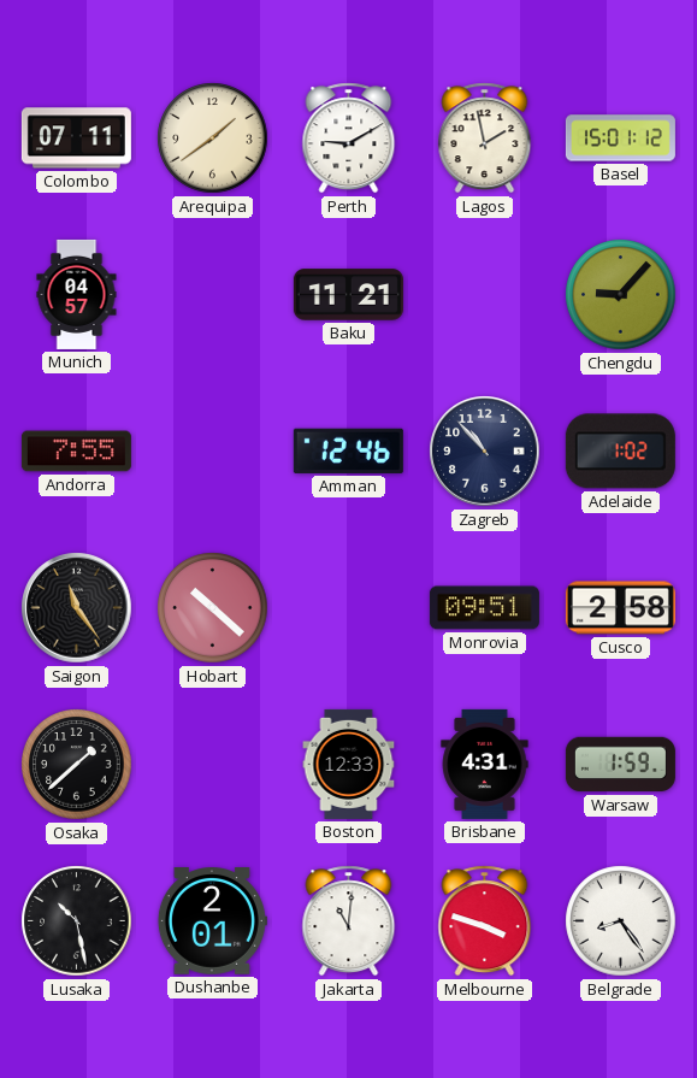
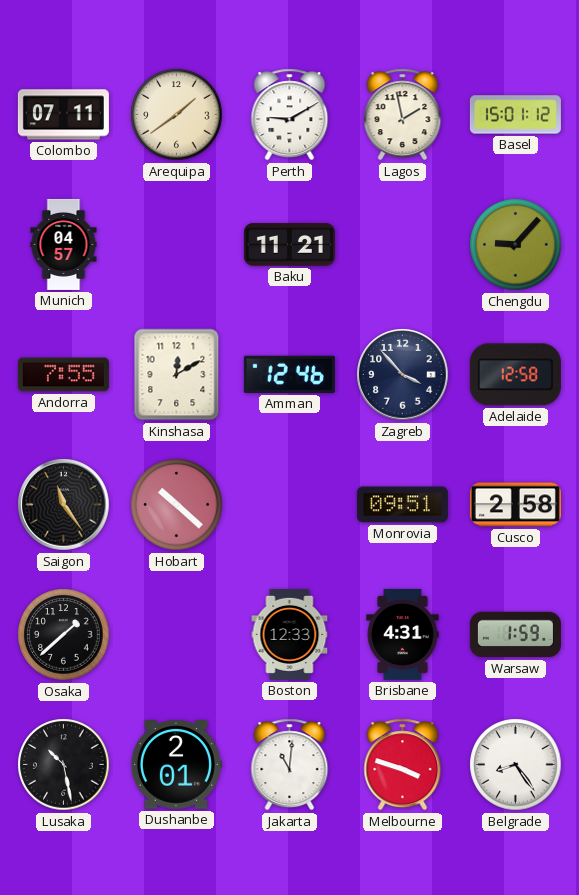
Kinshasa: none -> 12:10 (177, 375)
Zagreb: 10:53 -> 3:53 (403, 375)
Adelaide: 1:02 -> 12:58 (515, 375)
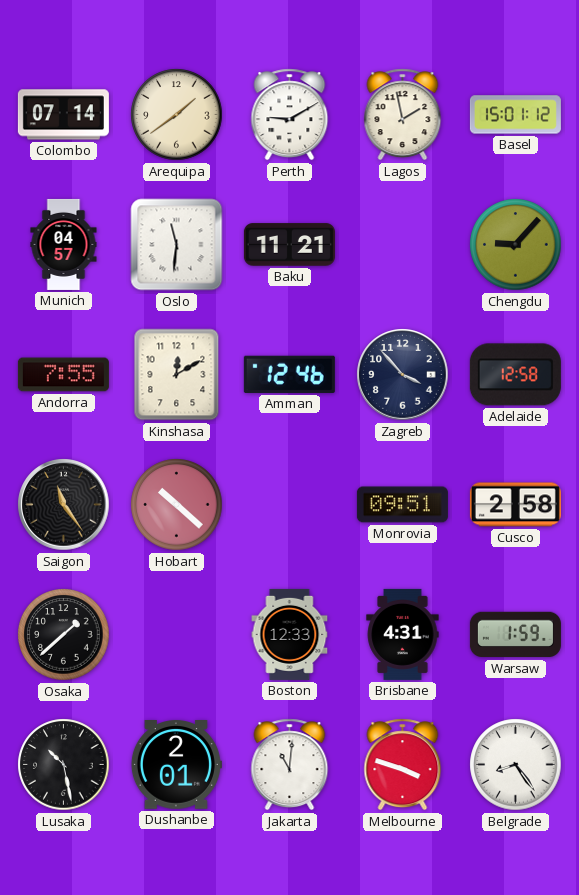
Colombo: 07:11 -> 07:14 (63, 115)
Oslo: none -> 11:31 (177, 245)
